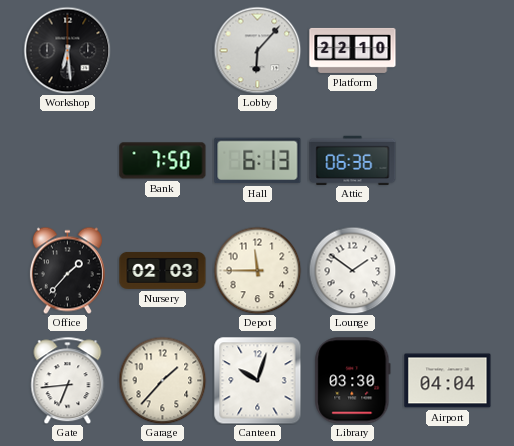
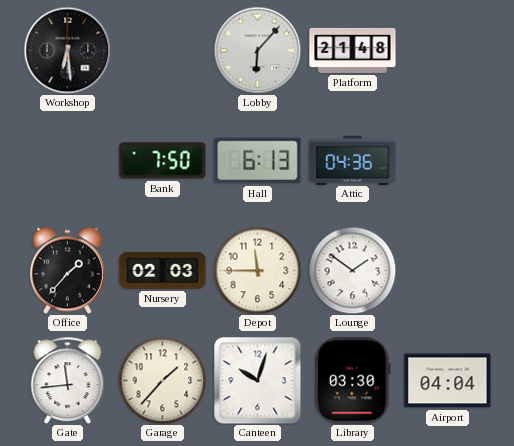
Platform: 22:10 -> 21:48 (353, 50)
Attic: 06:36 -> 04:36 (353, 160)
Gate: 6:44 -> 11:44 (68, 380)
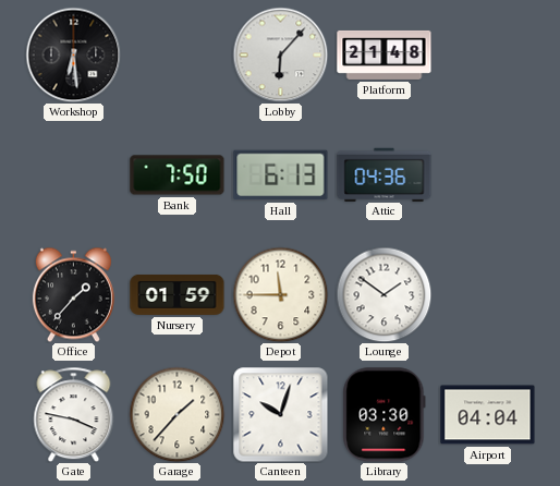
Nursery: 02:03 -> 01:59 (178, 294)
Gate: 11:44 -> 3:47 (74, 414)
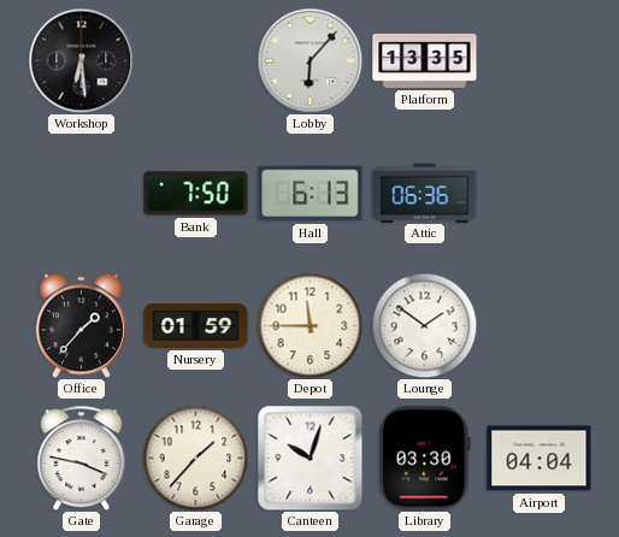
Platform: 21:48 -> 13:35 (425, 60)
Attic: 04:36 -> 06:36 (425, 193)
